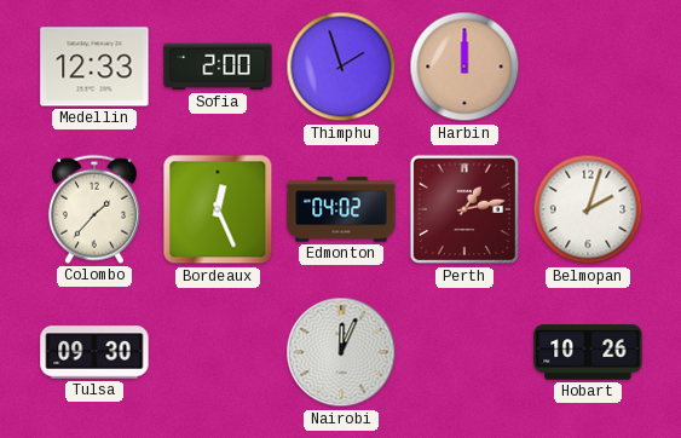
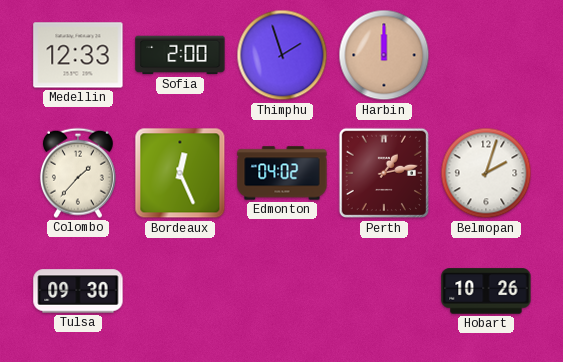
Nairobi: 12:04 -> none (341, 352)
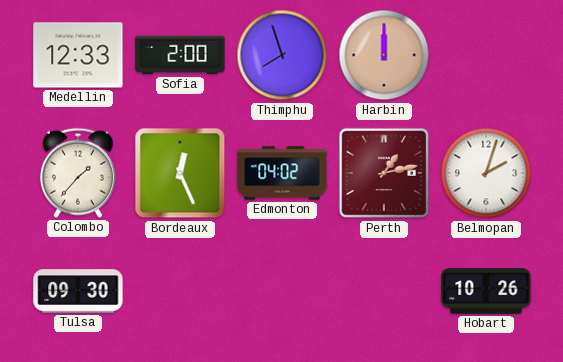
Thimphu: 1:57 -> 7:57 (282, 55)
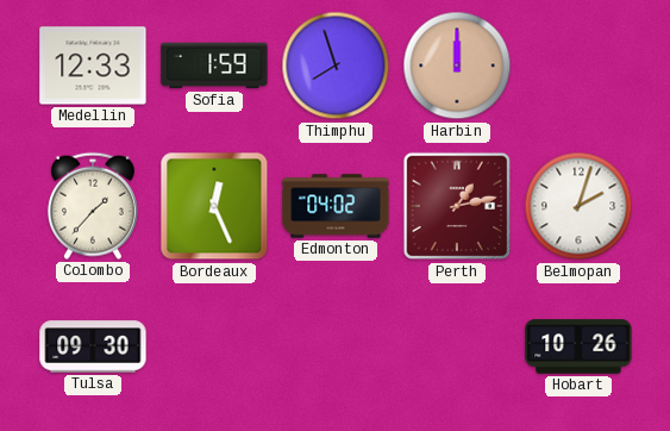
Sofia: 2:00 -> 1:59 (214, 65)
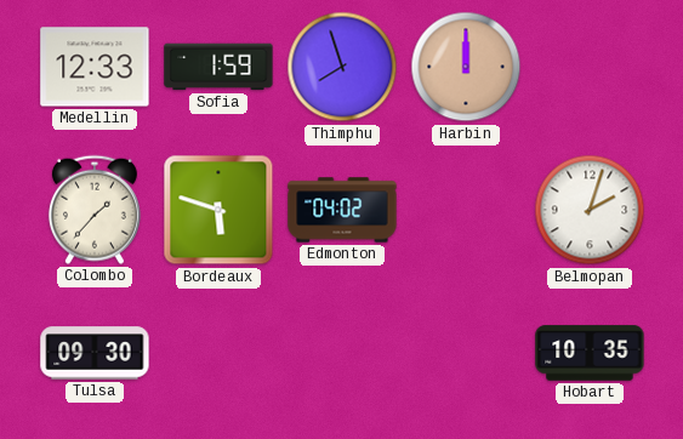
Bordeaux: 12:26 -> 5:48 (218, 210)
Perth: 1:13 -> none (457, 206)
Hobart: 10:26 -> 10:35 (590, 353)
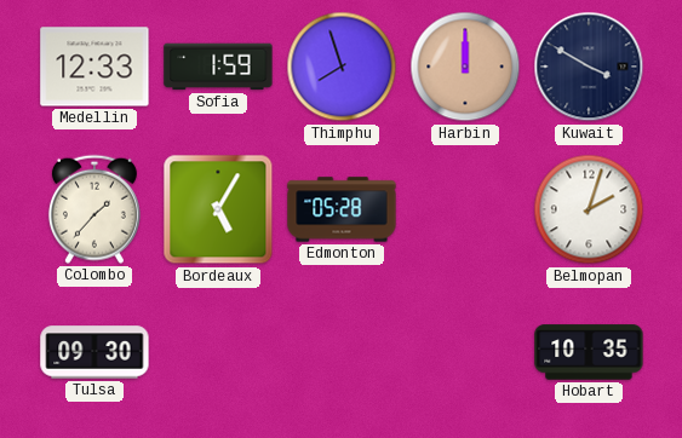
Kuwait: none -> 3:50 (589, 67)
Bordeaux: 5:48 -> 5:05 (218, 209)
Edmonton: 04:02 -> 05:28 (342, 209)
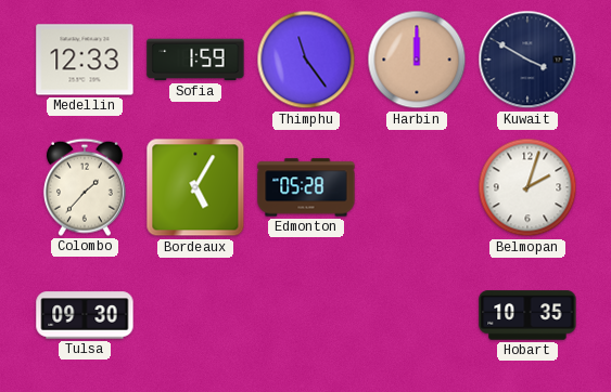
Thimphu: 7:57 -> 11:24 (306, 60)
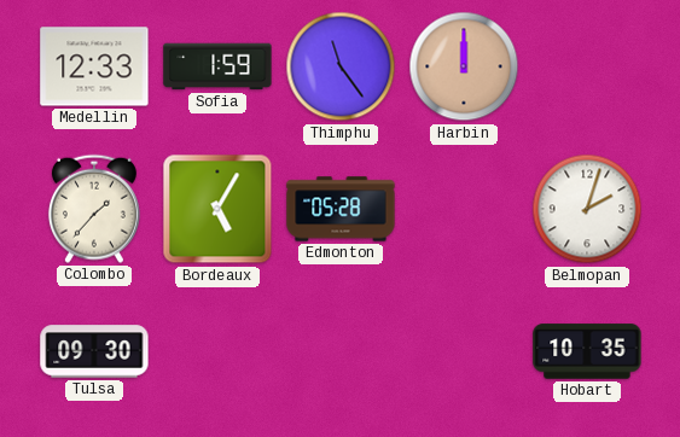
Kuwait: 3:50 -> none (527, 60)
